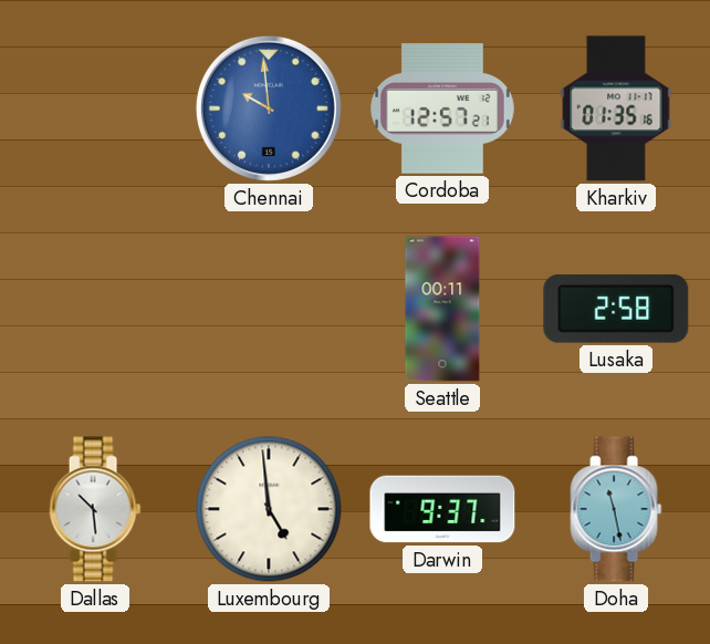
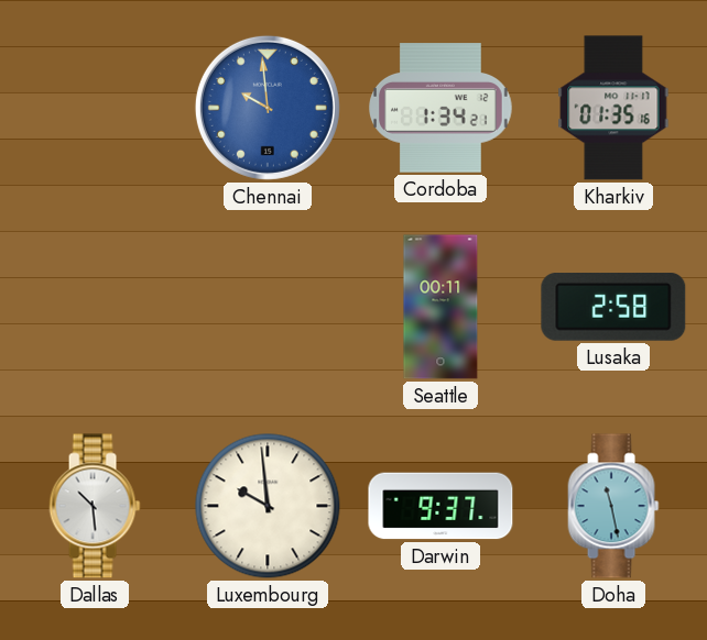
Cordoba: 12:57 -> 1:34 (442, 108)
Luxembourg: 4:59 -> 9:59 (268, 506)
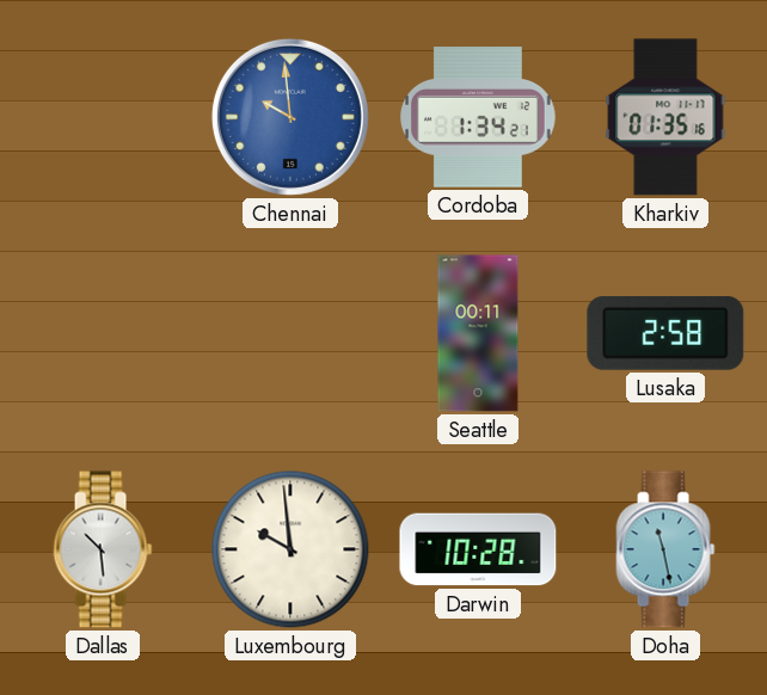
Darwin: 9:37 -> 10:28 (478, 549)
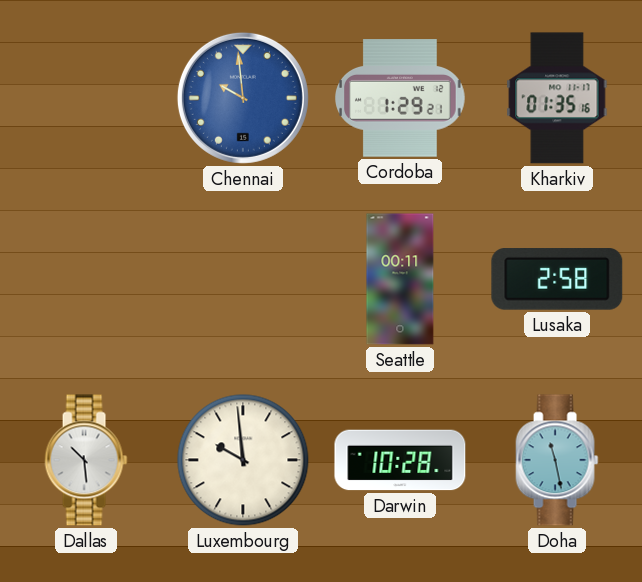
Cordoba: 1:34 -> 1:29 (401, 98)
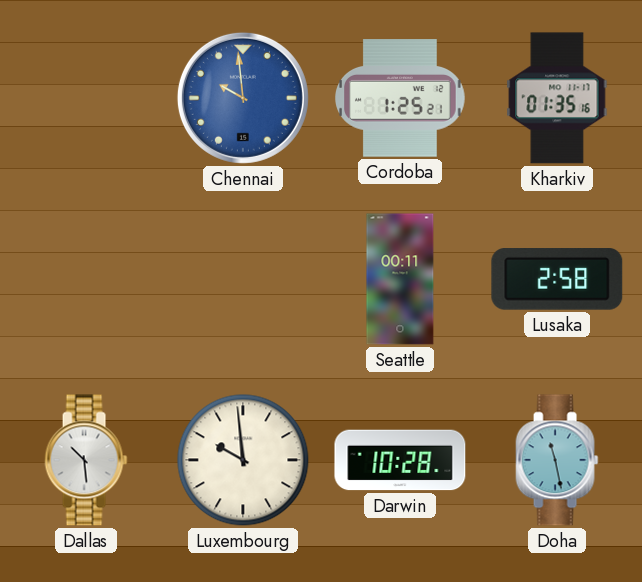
Cordoba: 1:29 -> 1:25 (401, 98)
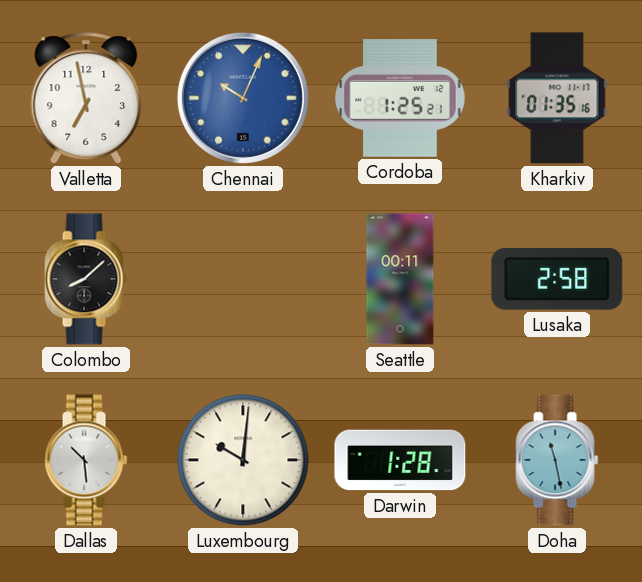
Valletta: none -> 6:58 (86, 98)
Chennai: 9:59 -> 10:04 (243, 98)
Colombo: none -> 8:08 (86, 279)
Luxembourg: 9:59 -> 10:01 (243, 460)
Darwin: 10:28 -> 1:28 (400, 460)
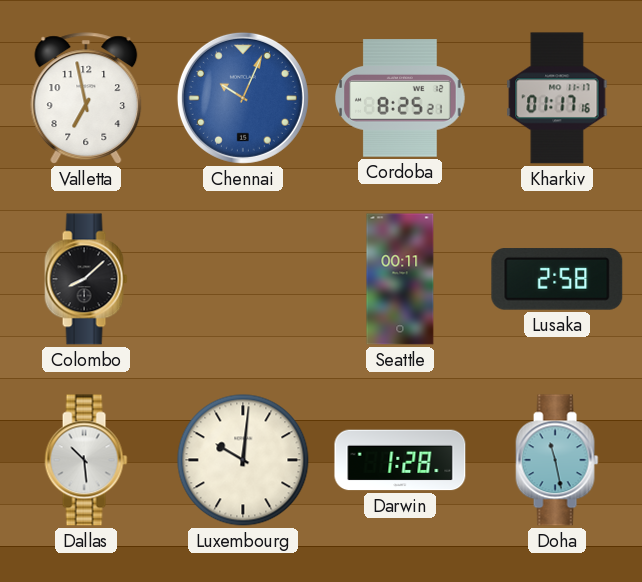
Cordoba: 1:25 -> 8:25 (401, 98)
Kharkiv: 01:35 -> 01:17 (557, 98)
